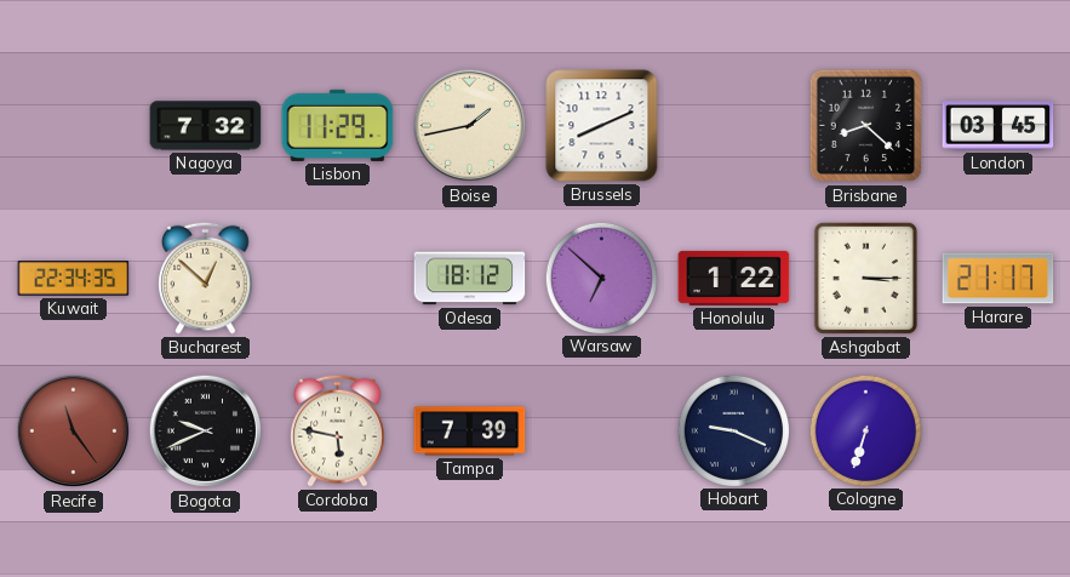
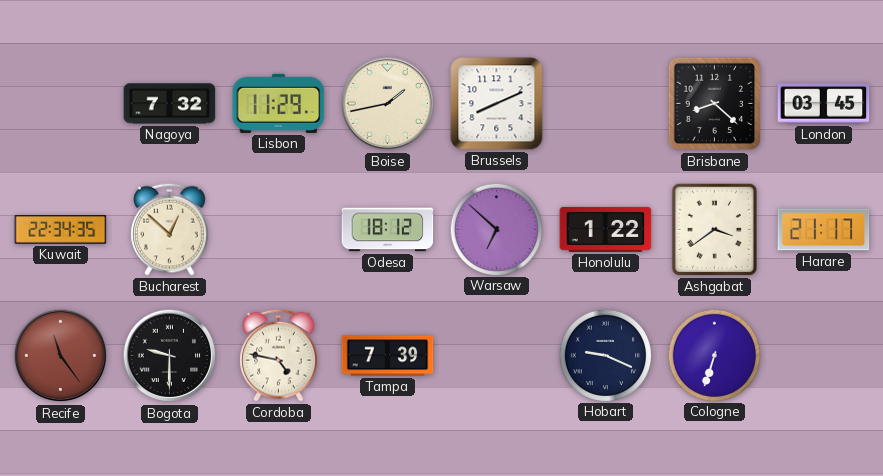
Ashgabat: 3:15 -> 3:39 (714, 229)
Bogota: 9:41 -> 9:30 (170, 356)
Cordoba: 5:47 -> 4:47 (279, 355)
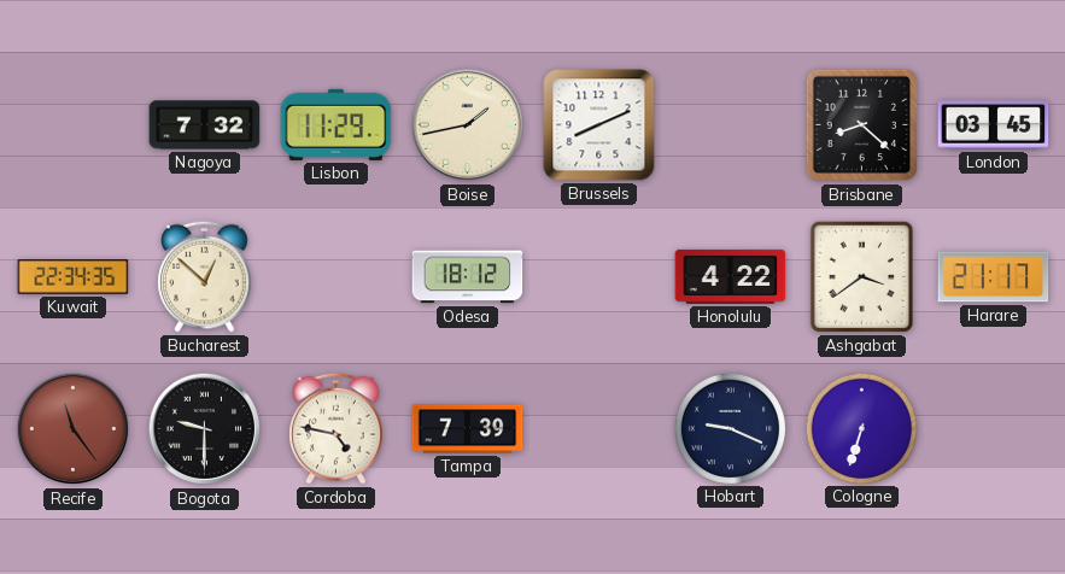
Warsaw: 6:52 -> none (496, 229)
Honolulu: 1:22 -> 4:22 (731, 276)
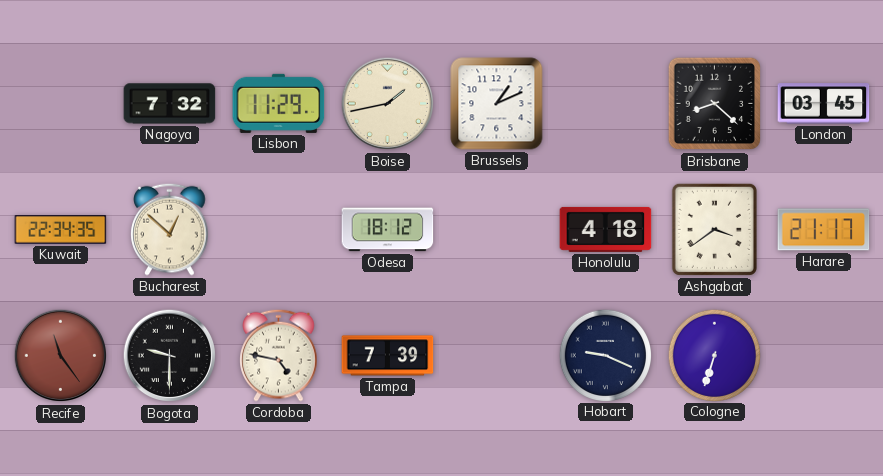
Brussels: 8:11 -> 1:11 (497, 104)
Honolulu: 4:22 -> 4:18 (606, 229)
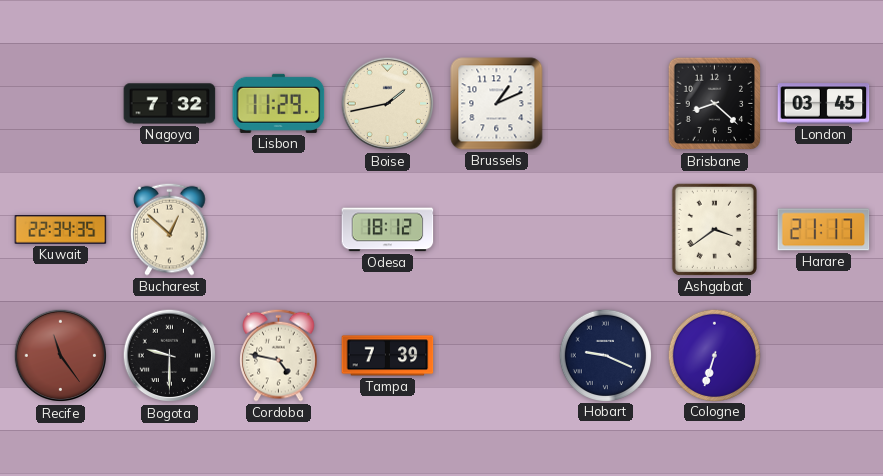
Honolulu: 4:18 -> none (606, 229)
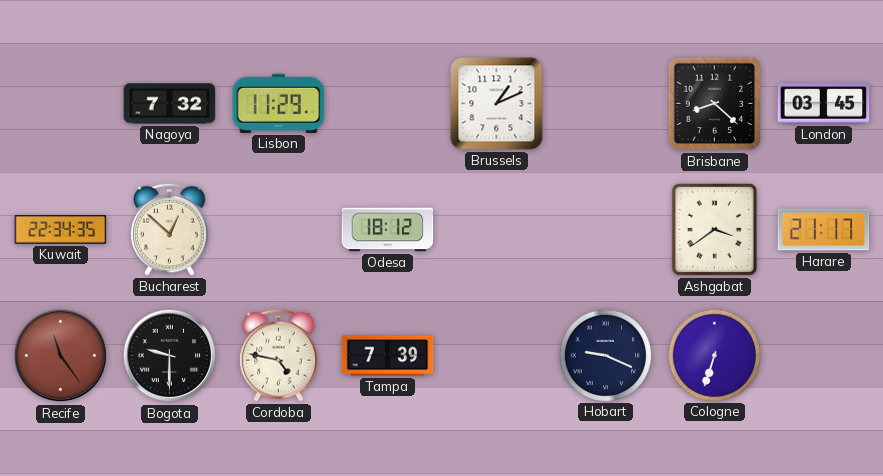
Boise: 1:43 -> none (388, 104)
